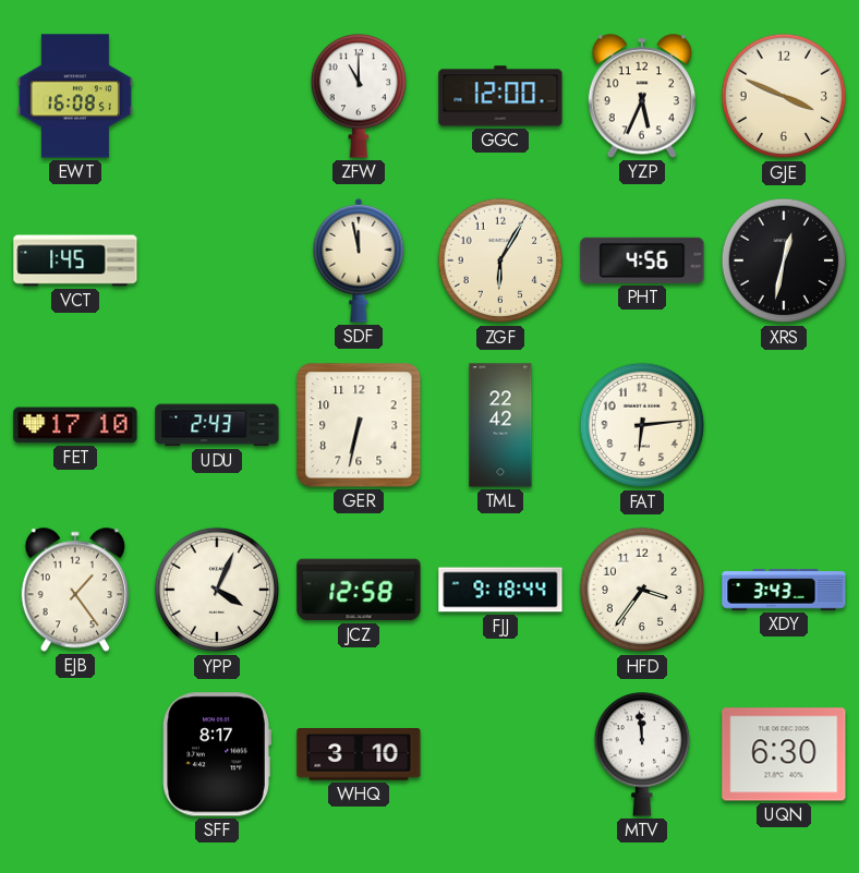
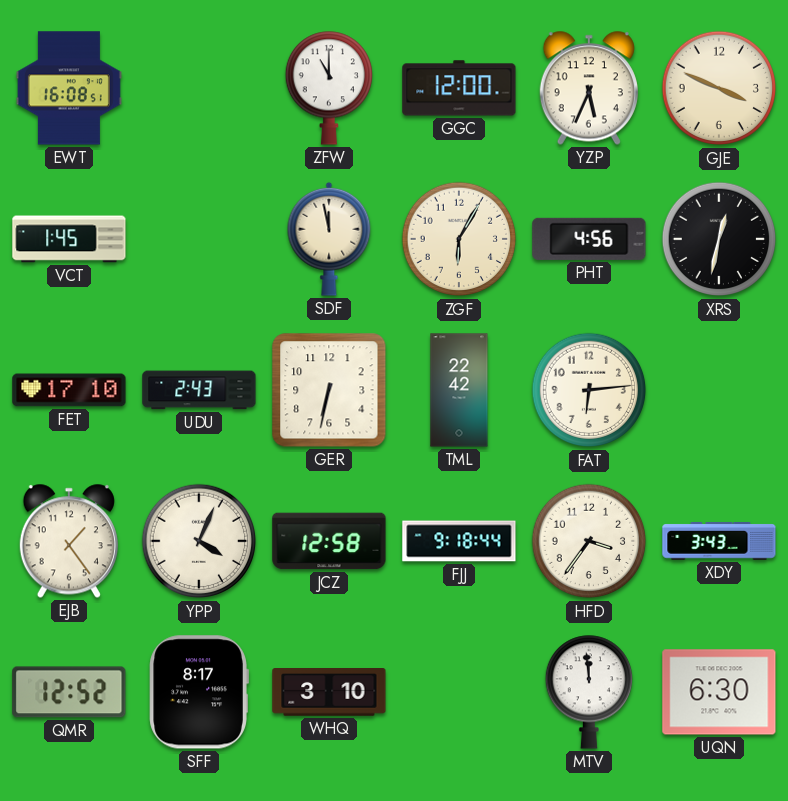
QMR: none -> 12:52 (69, 692)
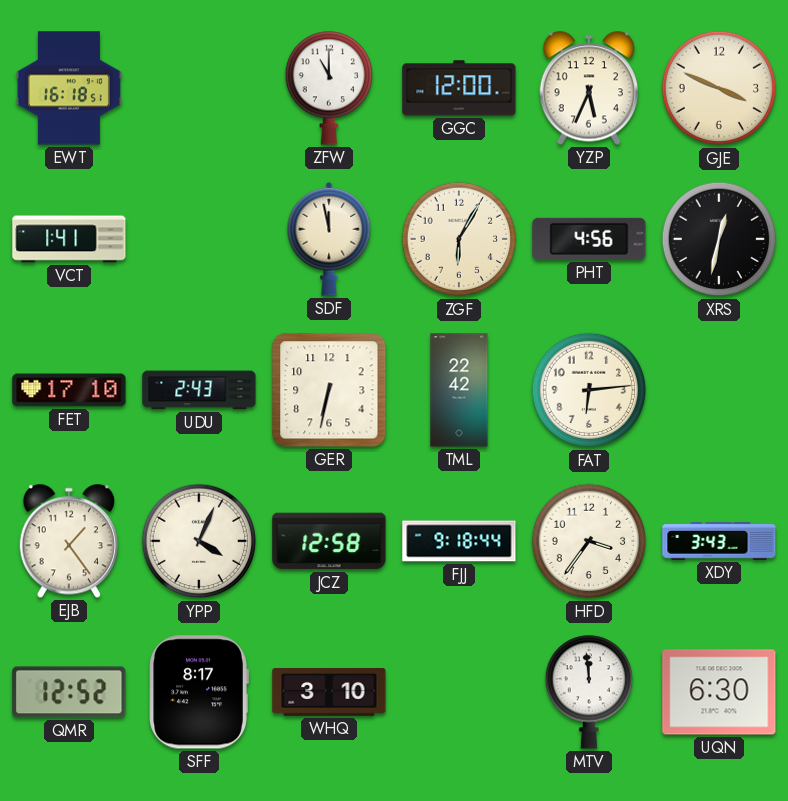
EWT: 16:08 -> 16:18 (69, 88)
VCT: 1:45 -> 1:41 (69, 239)
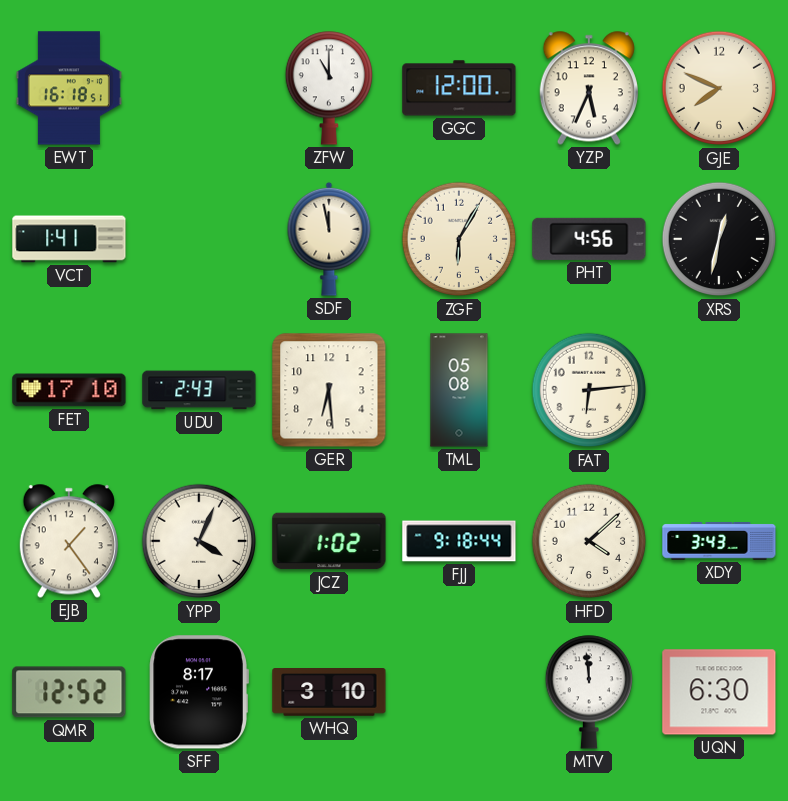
GJE: 3:49 -> 7:49 (719, 88)
GER: 6:32 -> 6:29 (329, 390)
TML: 22:42 -> 05:08 (459, 390)
JCZ: 12:58 -> 1:02 (329, 541)
HFD: 3:36 -> 4:08 (589, 541)
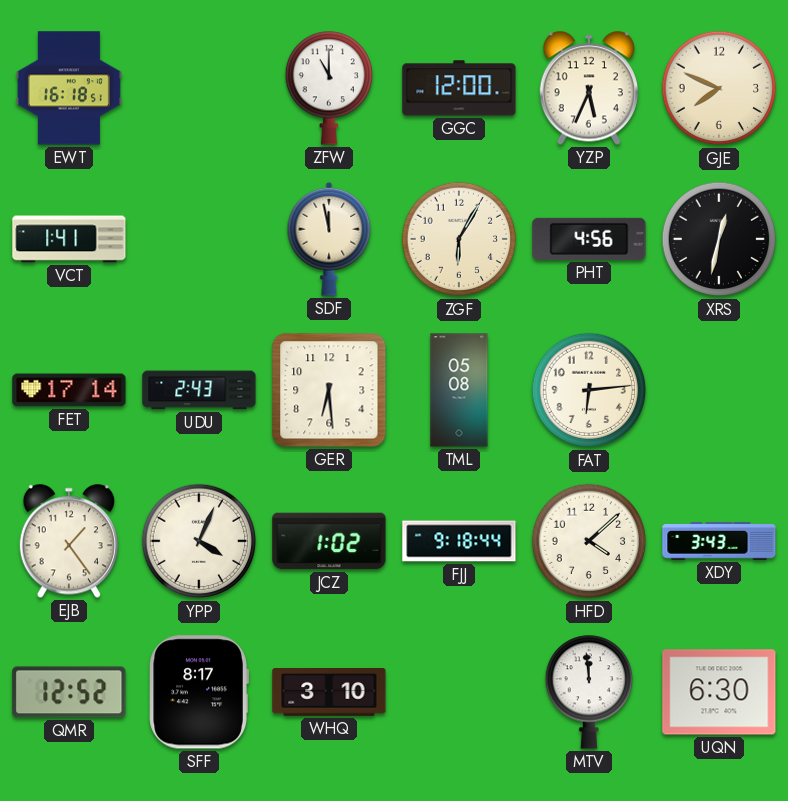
FET: 17:10 -> 17:14 (69, 390)
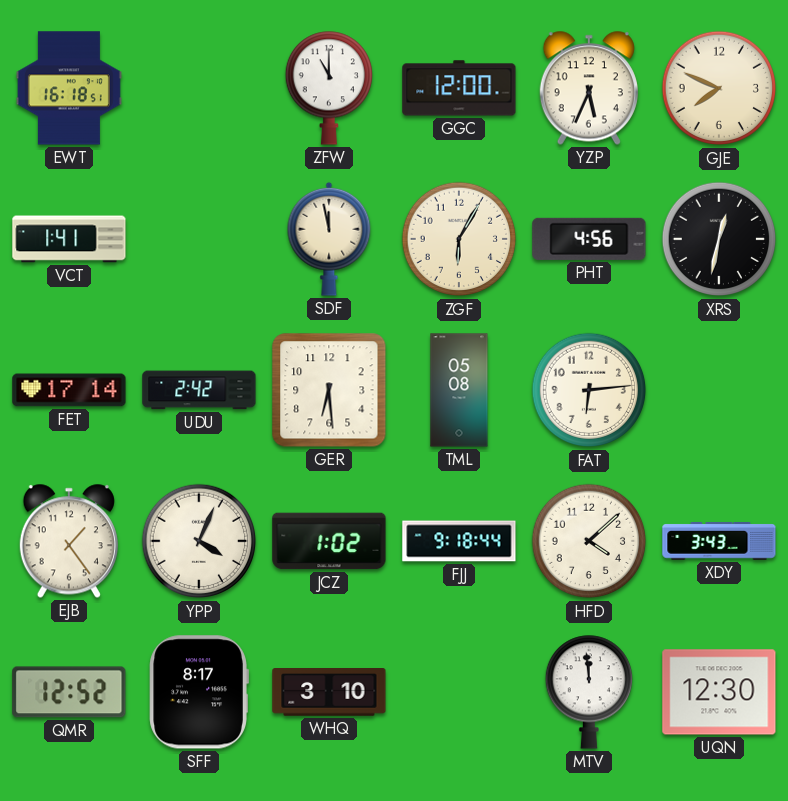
UDU: 2:43 -> 2:42 (199, 390)
UQN: 6:30 -> 12:30 (719, 692)
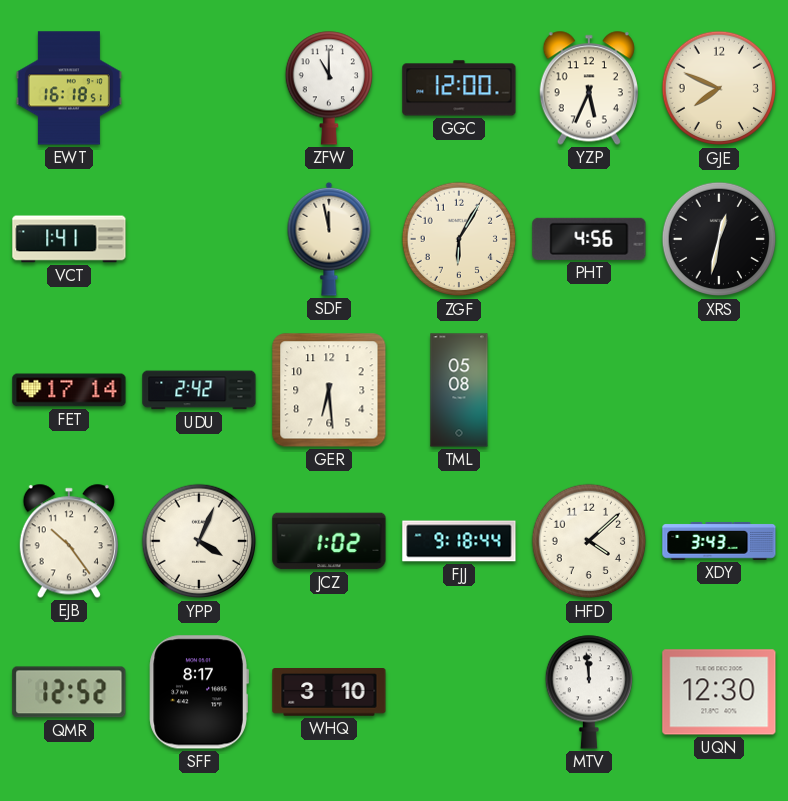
FAT: 6:14 -> none (589, 390)
EJB: 1:24 -> 10:24 (69, 541)
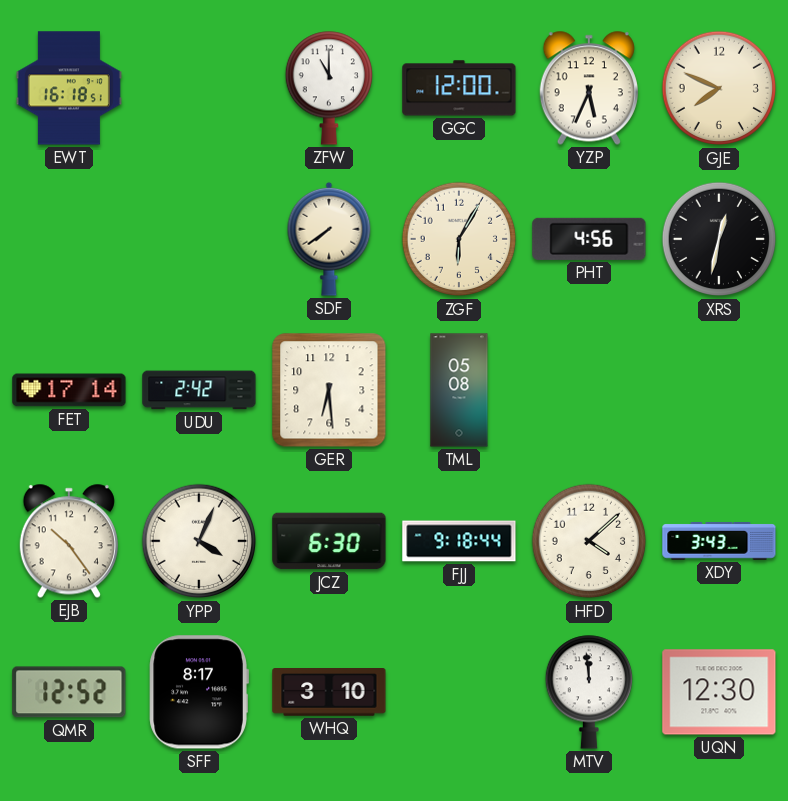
VCT: 1:41 -> none (69, 239)
SDF: 11:58 -> 7:39 (329, 239)
JCZ: 1:02 -> 6:30 (329, 541)
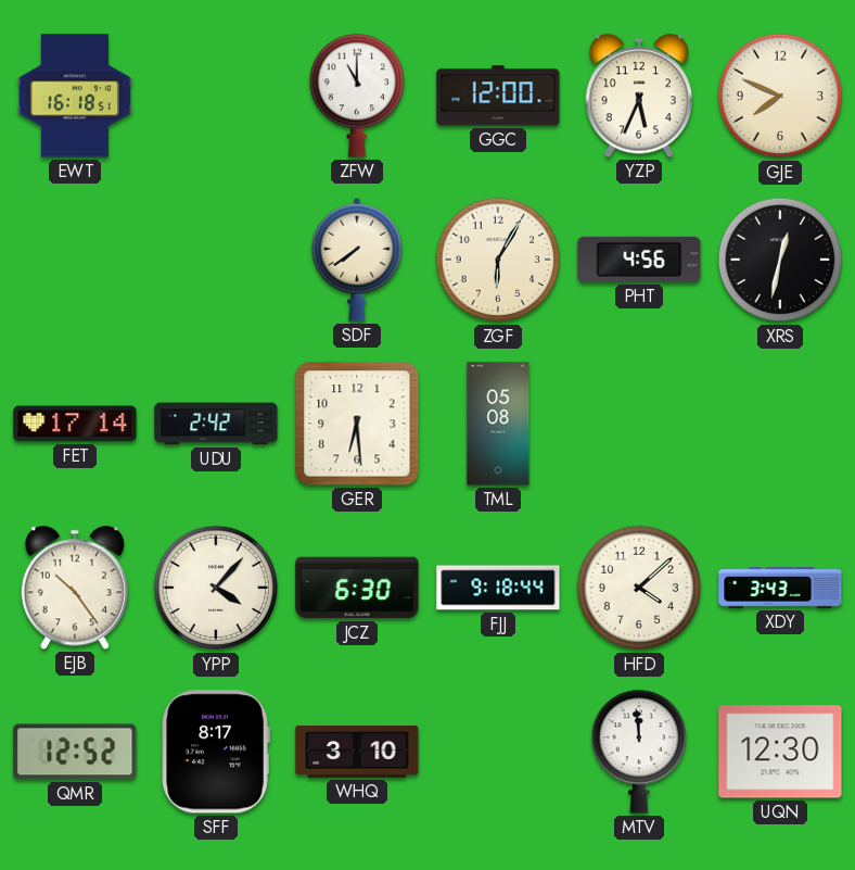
YPP: 4:04 -> 4:07 (216, 588)
